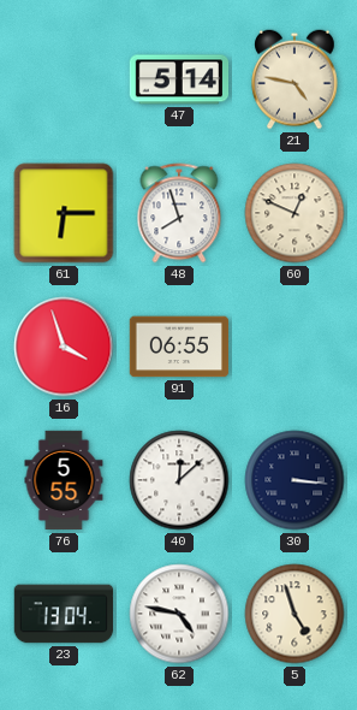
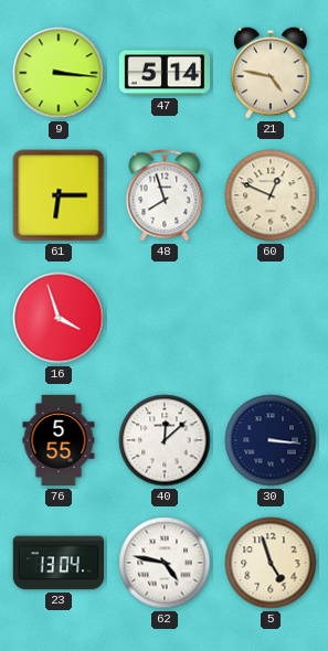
9: none -> 3:16 (59, 73)
91: 06:55 -> none (179, 347)
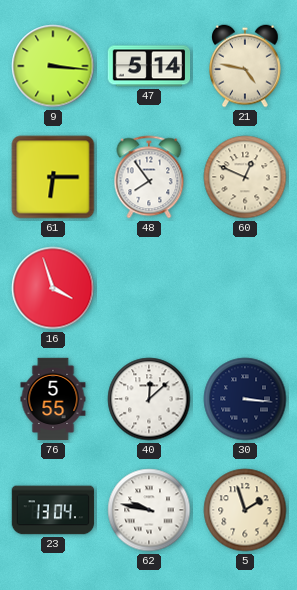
48: 7:57 -> 7:54 (149, 177)
62: 4:47 -> 9:47 (149, 510)
5: 4:57 -> 1:57 (245, 510)
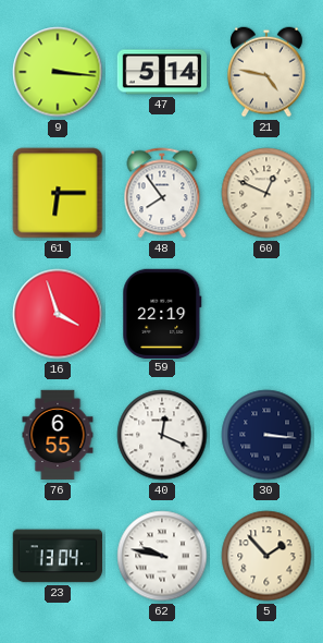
59: none -> 22:19 (162, 313)
76: 5:55 -> 6:55 (58, 435)
40: 12:08 -> 12:19 (162, 435)
5: 1:57 -> 1:53 (266, 556)
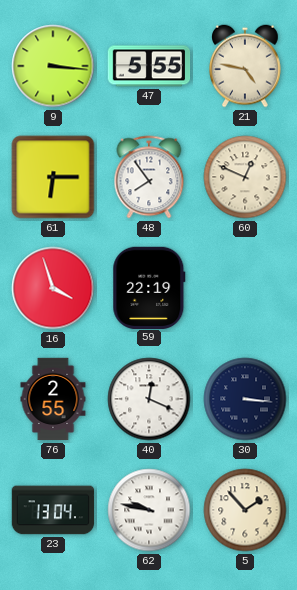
47: 5:14 -> 5:55 (149, 66)
76: 6:55 -> 2:55 (53, 399)
